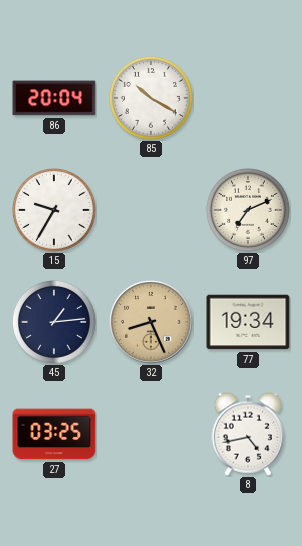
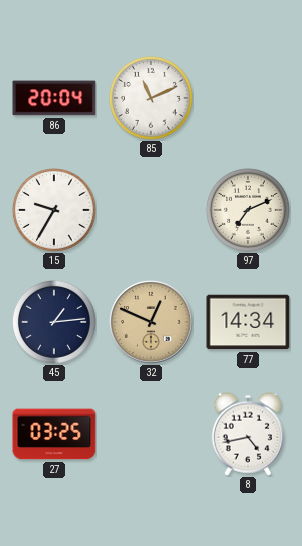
85: 10:20 -> 11:11 (151, 98)
32: 8:26 -> 12:49 (151, 322)
77: 19:34 -> 14:34 (248, 322)
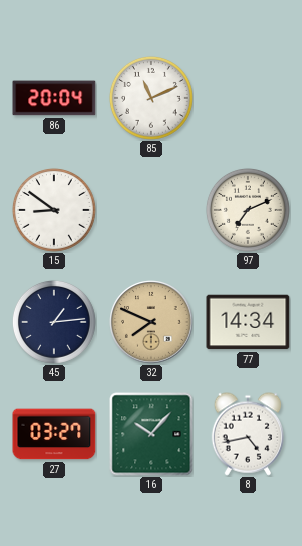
15: 9:35 -> 8:51 (54, 210)
32: 12:49 -> 7:49 (151, 322)
27: 03:25 -> 03:27 (54, 434)
16: none -> 10:07 (151, 434)
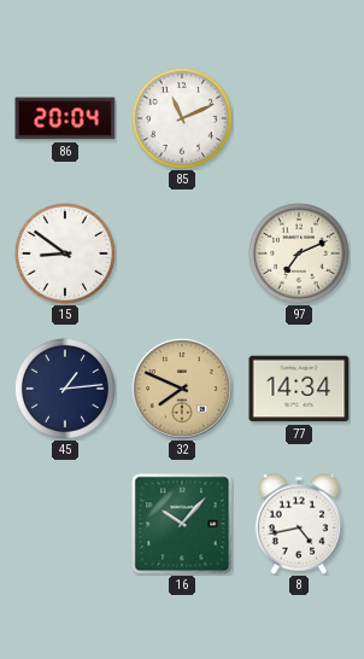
27: 03:27 -> none (54, 434)
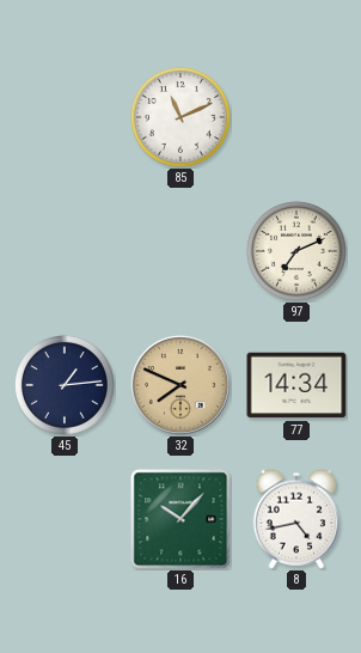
86: 20:04 -> none (65, 118)
15: 8:51 -> none (65, 253)
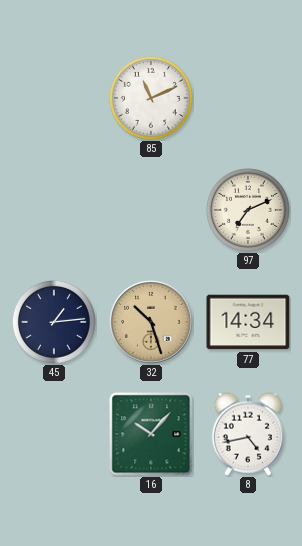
32: 7:49 -> 10:27 (151, 322)
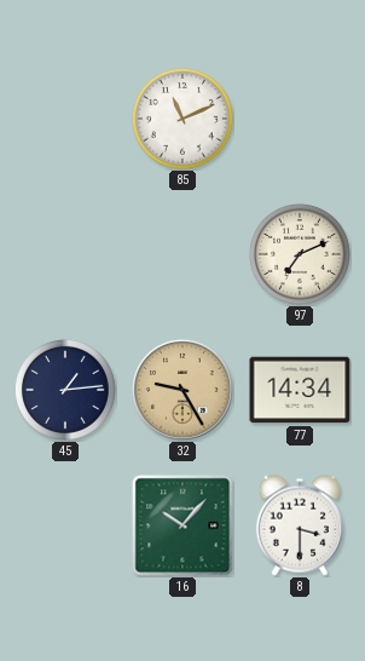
32: 10:27 -> 9:25 (182, 390)
8: 4:43 -> 3:30 (300, 525)
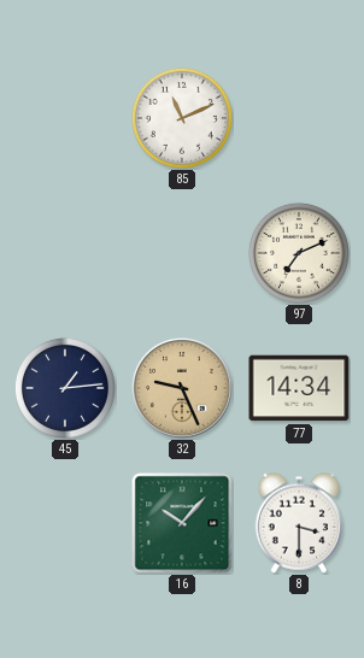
32: 9:25 -> 9:26 (182, 388)
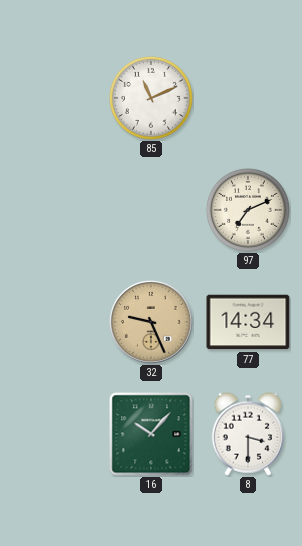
45: 1:14 -> none (65, 388)
